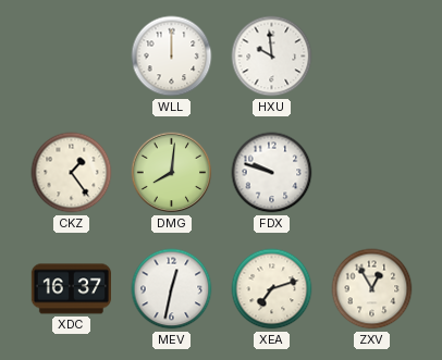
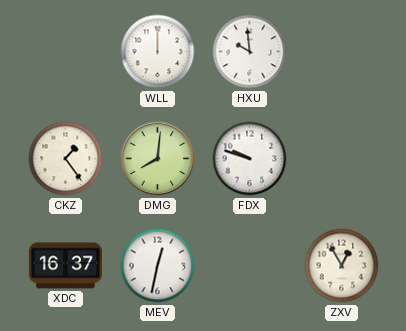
XEA: 7:12 -> none (272, 289)
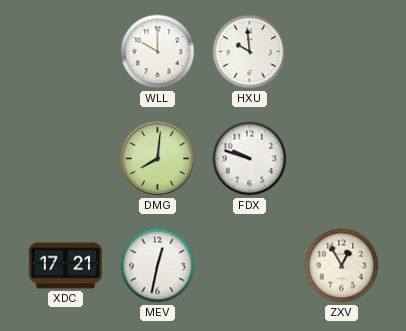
WLL: 12:00 -> 10:00 (158, 52)
CKZ: 1:24 -> none (66, 159)
XDC: 16:37 -> 17:21 (65, 266)
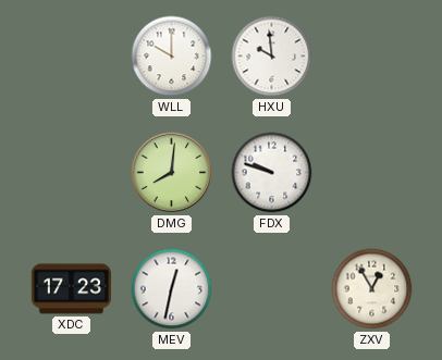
XDC: 17:21 -> 17:23 (71, 289)
